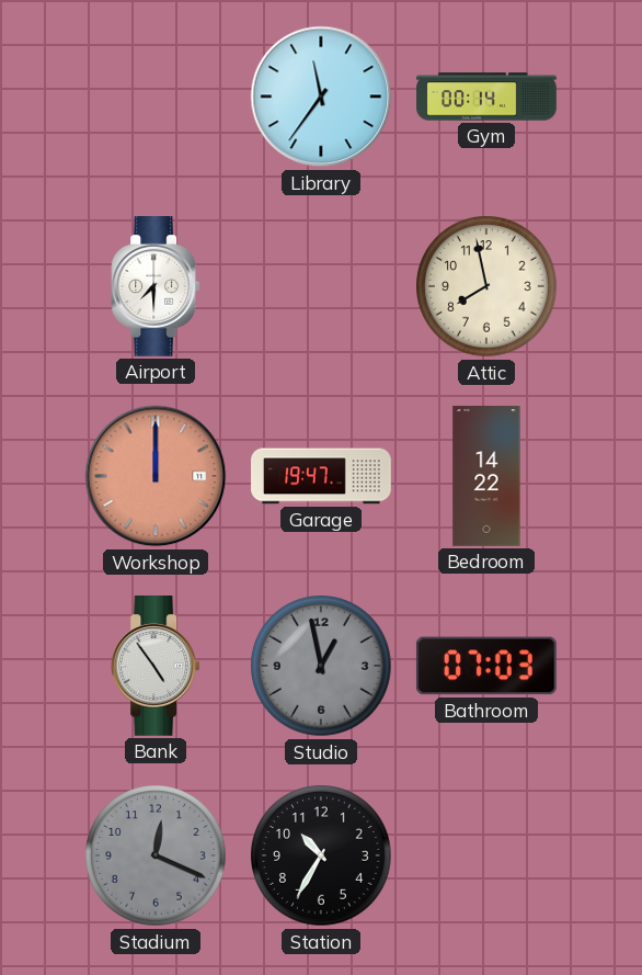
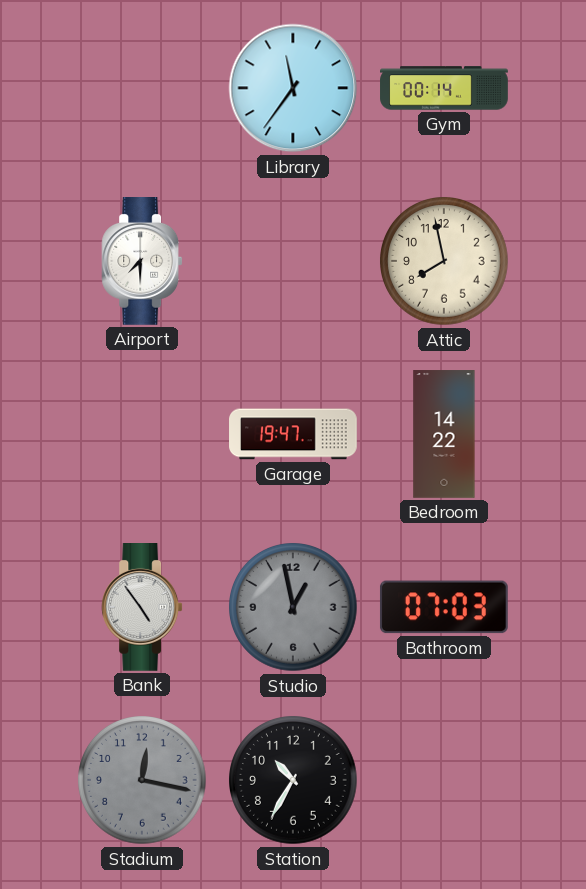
Workshop: 12:00 -> none (156, 476)
Stadium: 12:19 -> 12:17 (143, 781)
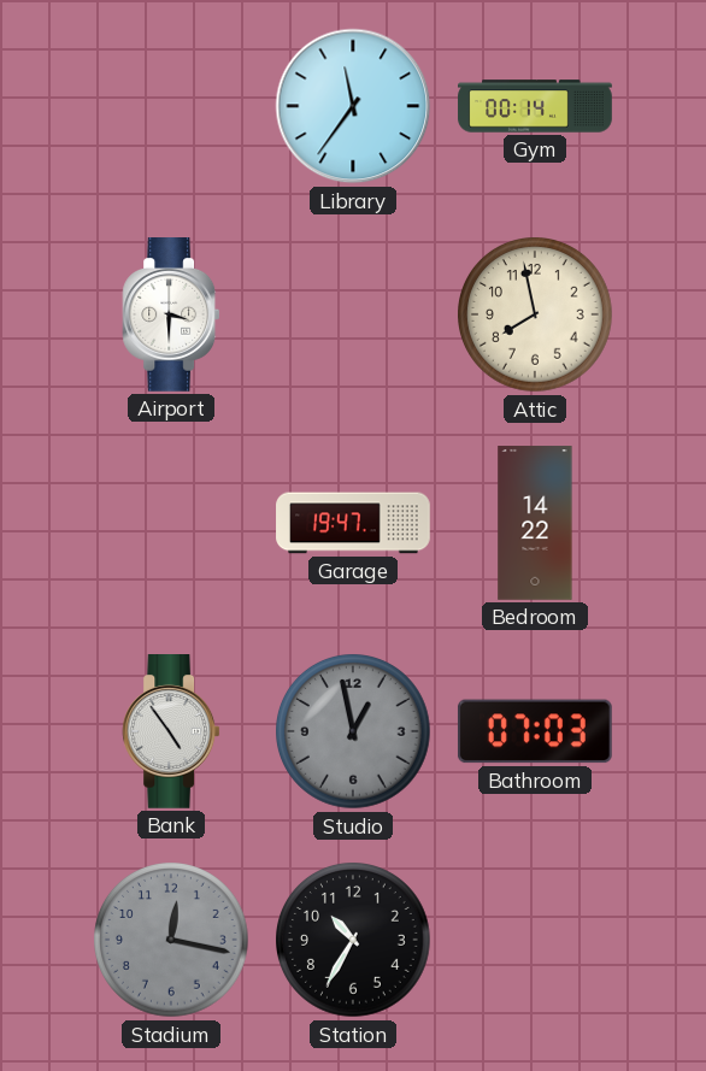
Airport: 7:30 -> 3:30 (171, 316)
